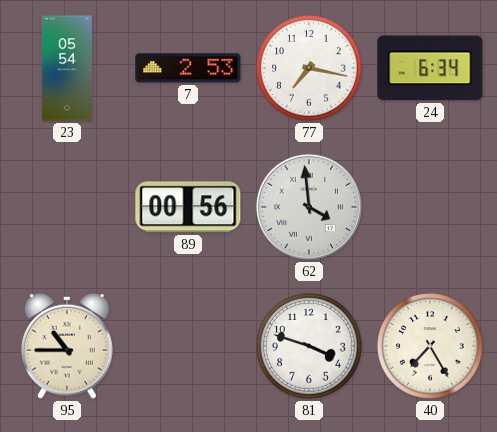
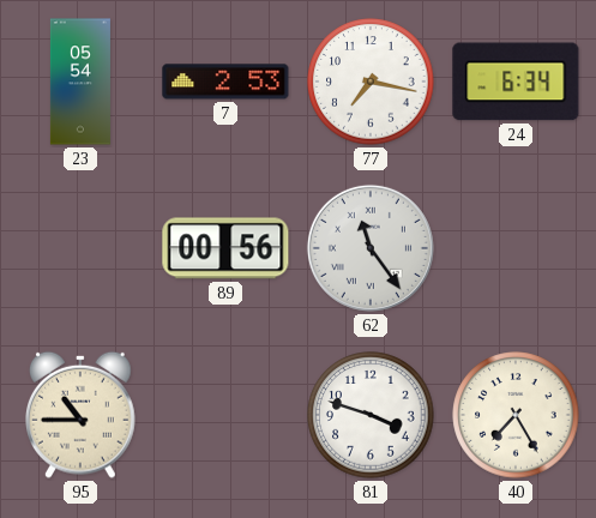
62: 3:59 -> 11:24 (371, 248)
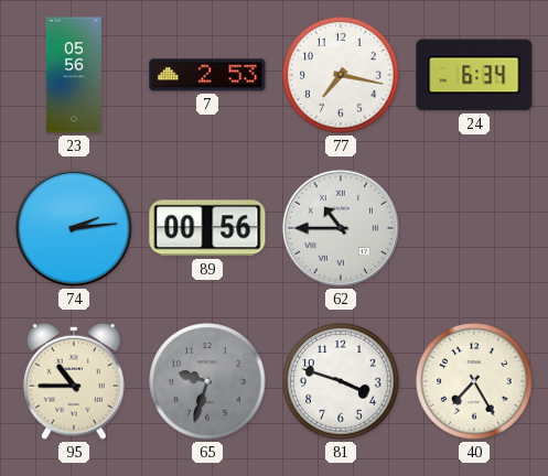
23: 05:54 -> 05:56 (74, 75)
74: none -> 2:14 (74, 228)
62: 11:24 -> 10:45 (341, 228)
65: none -> 9:33 (207, 381)
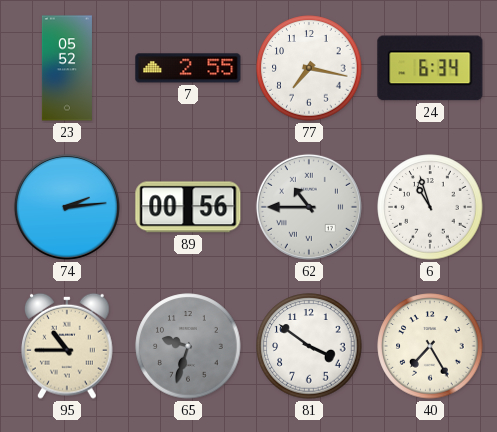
23: 05:56 -> 05:52 (67, 68)
7: 2:53 -> 2:55 (188, 68)
6: none -> 10:57 (430, 207)
81: 3:48 -> 3:51 (309, 346)
